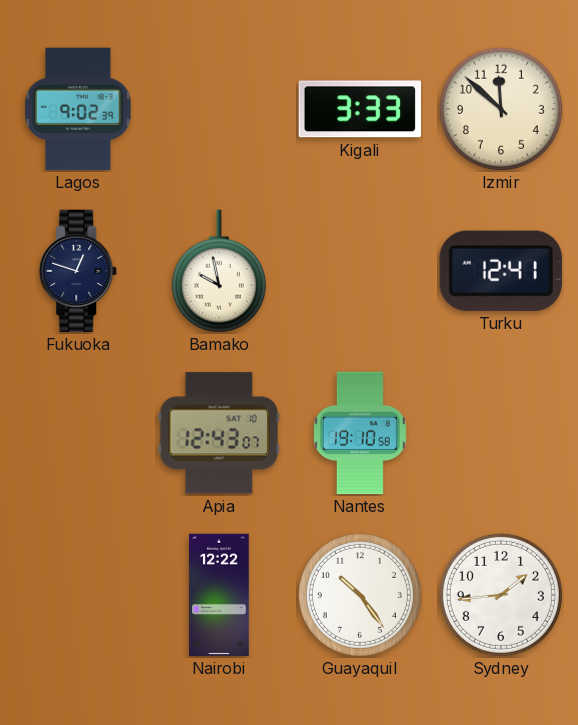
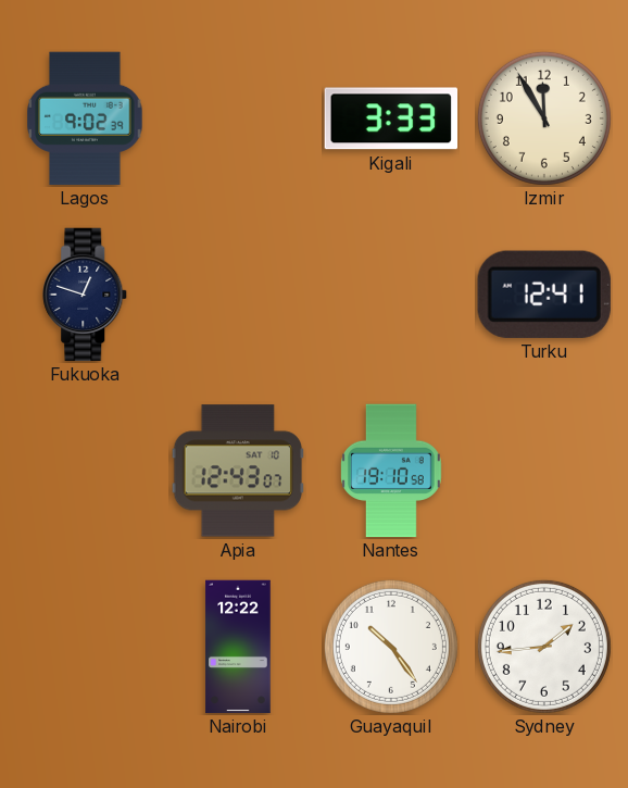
Izmir: 11:52 -> 11:55 (544, 118)
Bamako: 9:58 -> none (219, 271)
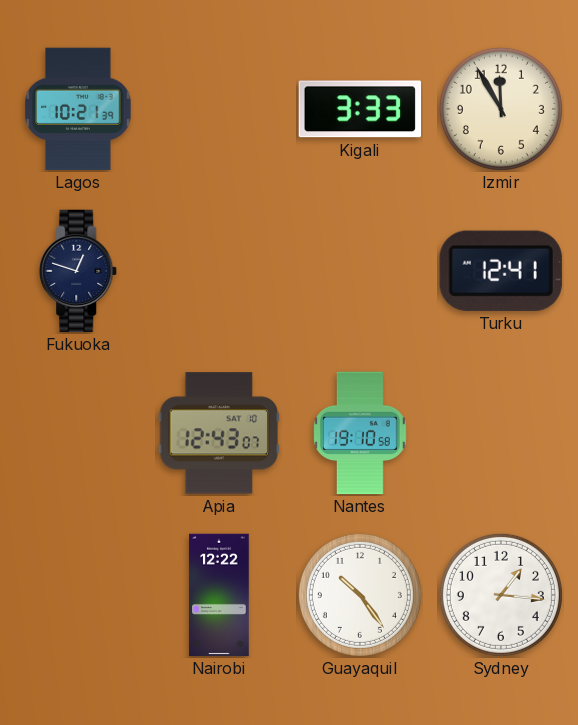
Lagos: 9:02 -> 10:21 (78, 109)
Sydney: 1:44 -> 1:16 (501, 595)
